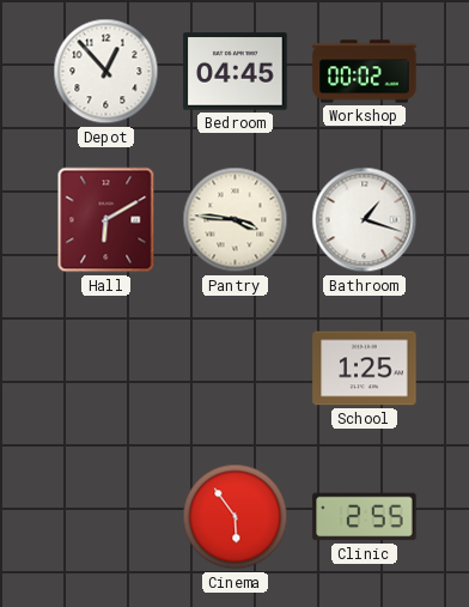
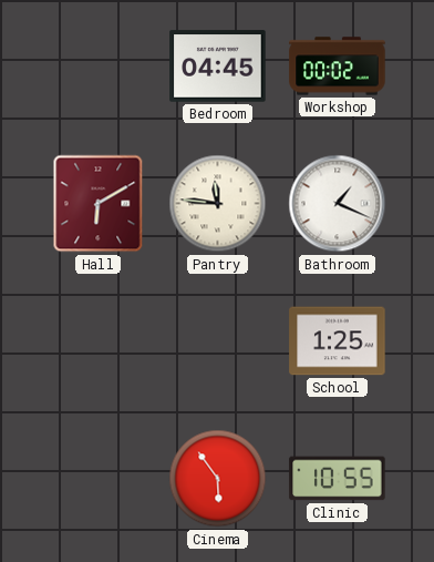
Depot: 12:53 -> none (106, 72)
Pantry: 3:46 -> 11:46 (218, 204)
Bathroom: 1:18 -> 1:19 (338, 204)
Clinic: 2:55 -> 10:55 (338, 479)
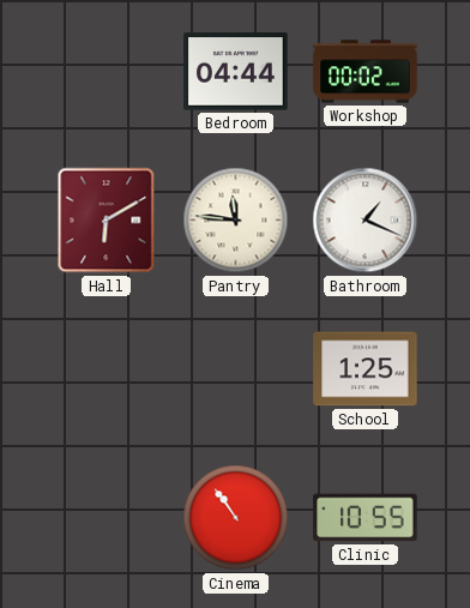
Bedroom: 04:45 -> 04:44 (236, 72)
Cinema: 5:54 -> 10:54 (236, 518)
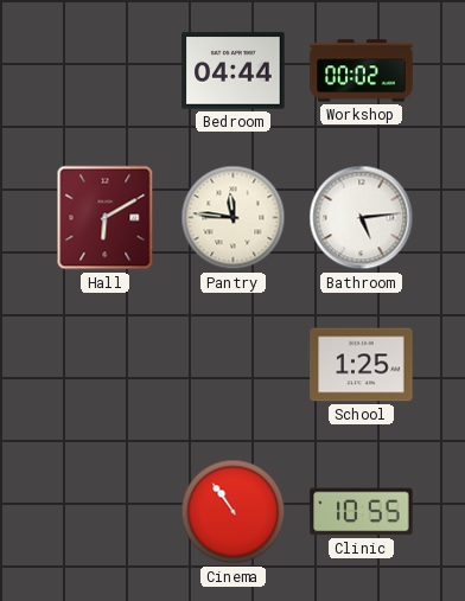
Bathroom: 1:19 -> 5:14 (362, 218)
